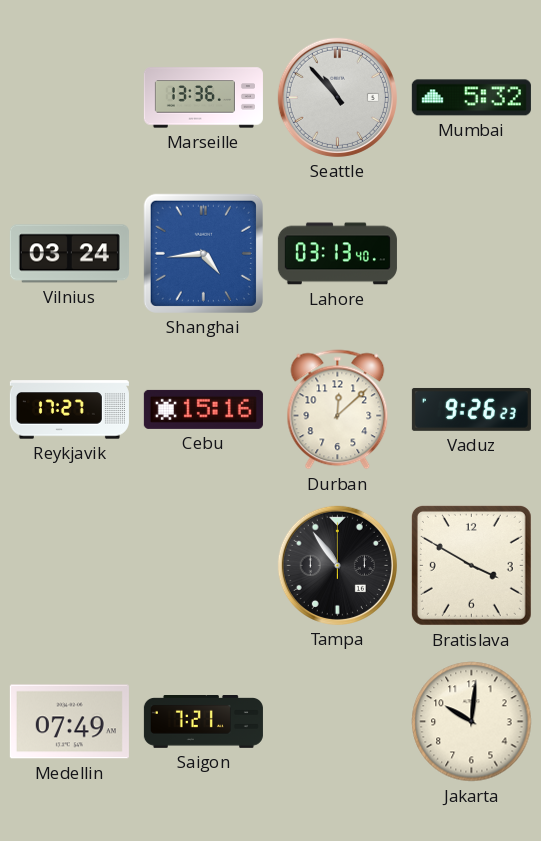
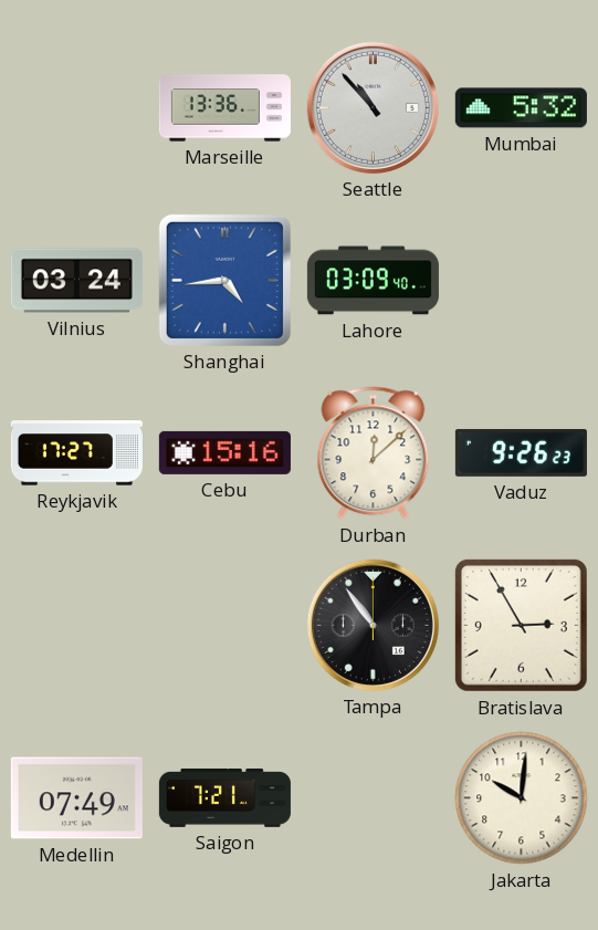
Lahore: 03:13 -> 03:09 (373, 281)
Bratislava: 3:50 -> 2:55 (521, 625)
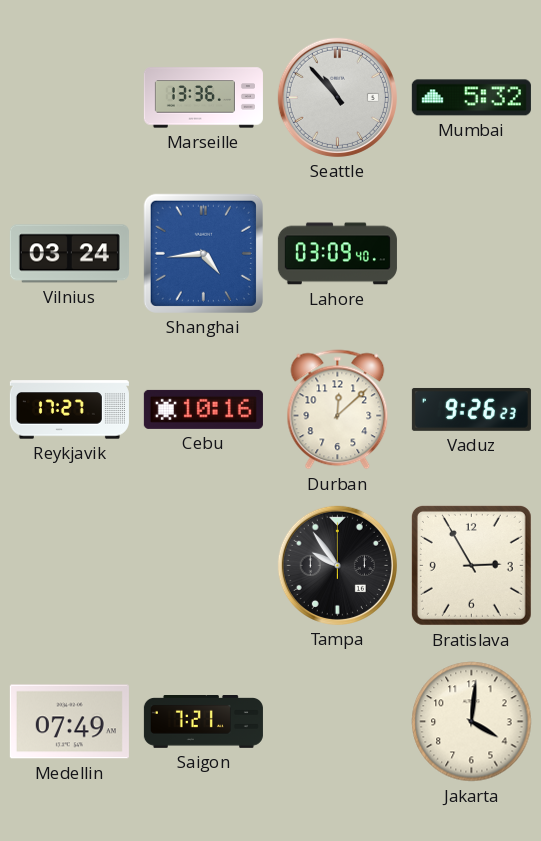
Cebu: 15:16 -> 10:16 (203, 409)
Tampa: 10:54 -> 9:54 (337, 565)
Jakarta: 10:01 -> 4:01 (472, 722)
